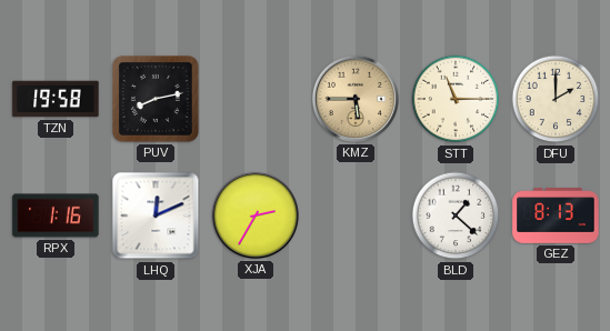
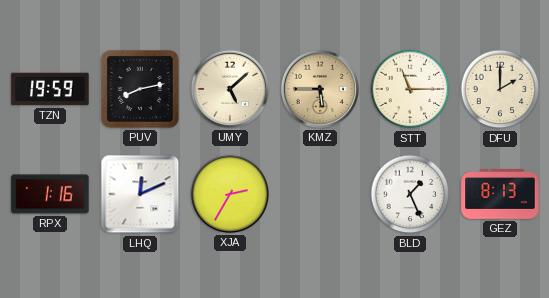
TZN: 19:58 -> 19:59 (50, 89)
UMY: none -> 5:08 (230, 89)
BLD: 1:22 -> 1:26 (410, 194)
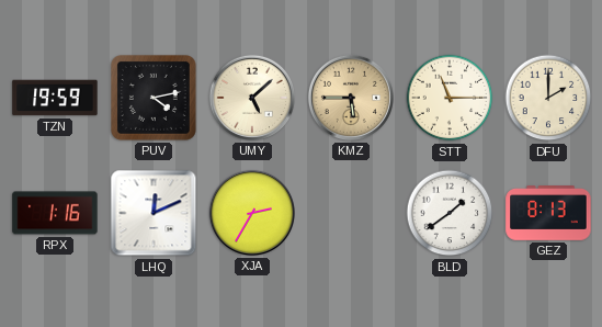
PUV: 8:13 -> 4:13 (154, 98)
BLD: 1:26 -> 1:39 (450, 213)
